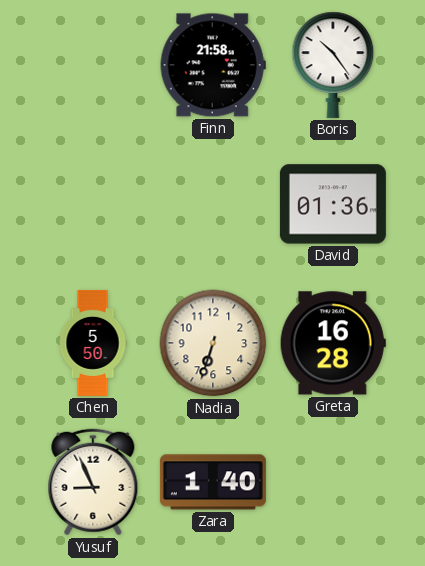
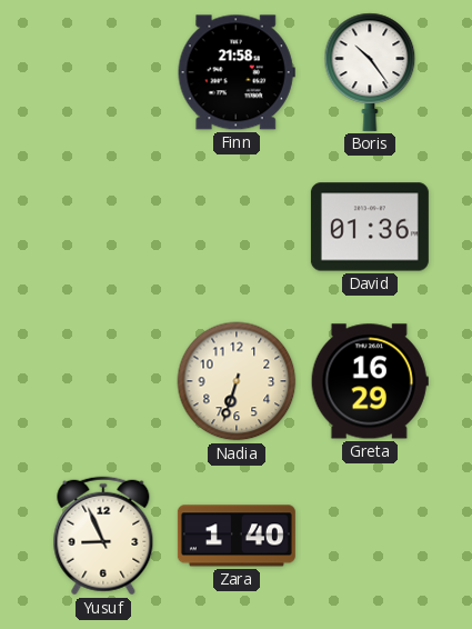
Chen: 5:50 -> none (93, 343)
Greta: 16:28 -> 16:29 (370, 381)
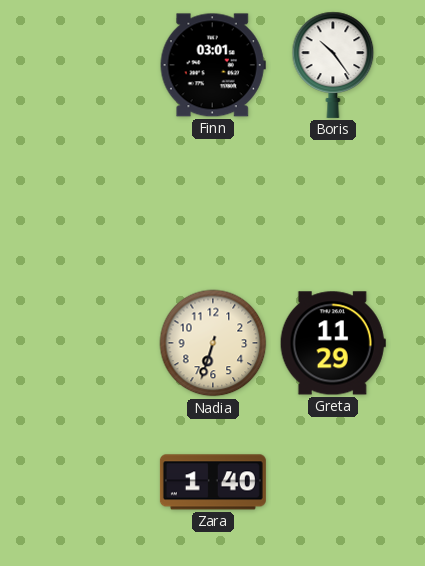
Finn: 21:58 -> 03:01 (213, 65)
David: 01:36 -> none (370, 227)
Greta: 16:29 -> 11:29 (333, 343)
Yusuf: 8:56 -> none (103, 536)
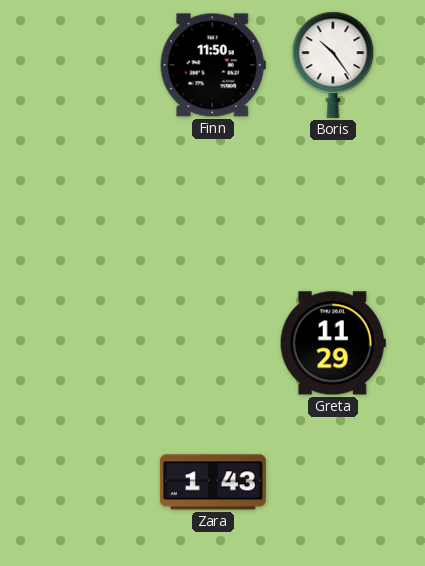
Finn: 03:01 -> 11:50 (213, 65)
Nadia: 6:33 -> none (213, 343)
Zara: 1:40 -> 1:43 (213, 482)
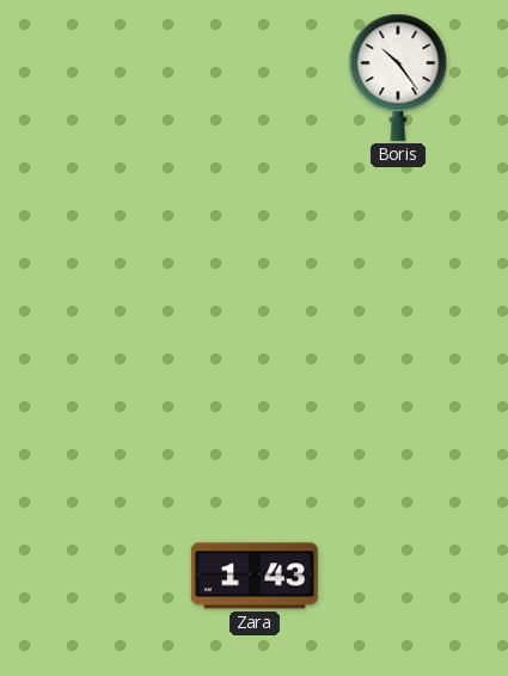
Finn: 11:50 -> none (213, 65)
Greta: 11:29 -> none (333, 343)
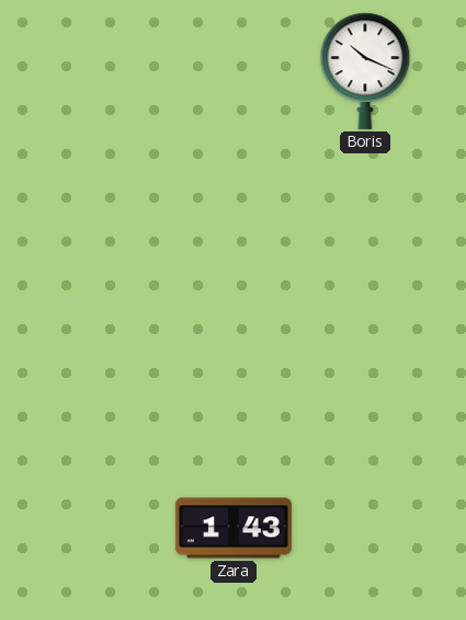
Boris: 10:24 -> 10:19 (365, 71)
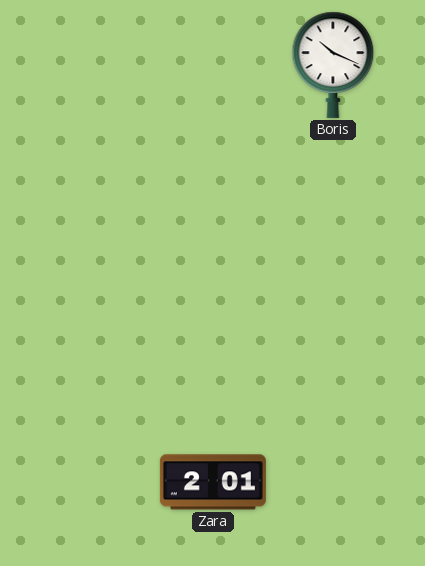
Zara: 1:43 -> 2:01 (213, 482)
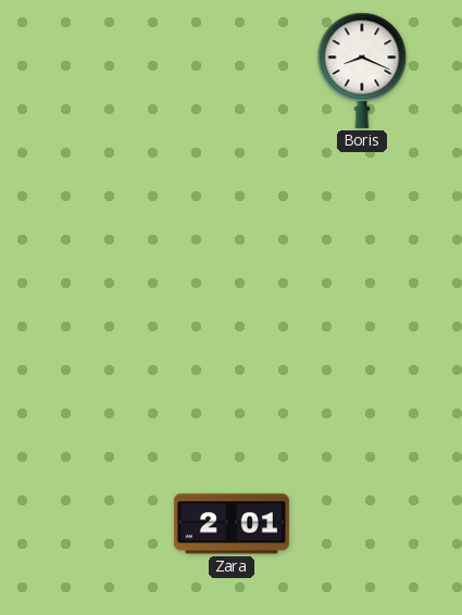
Boris: 10:19 -> 8:19 (362, 71)
